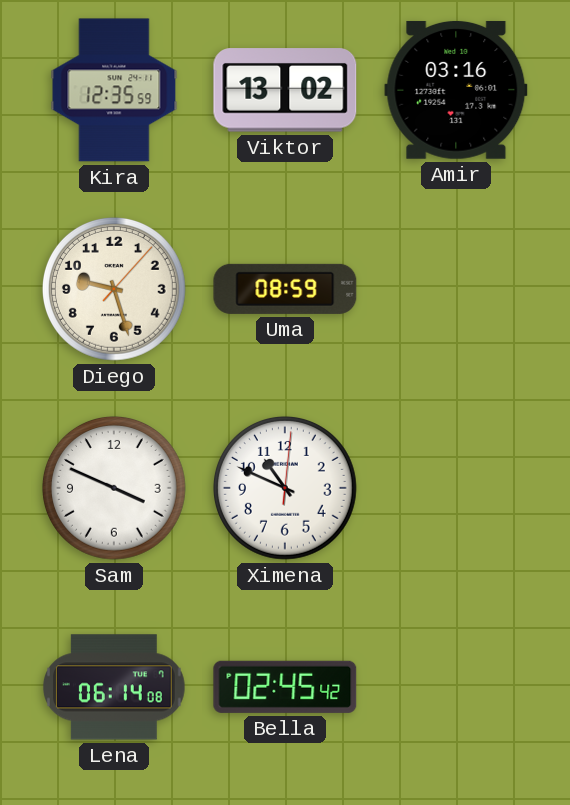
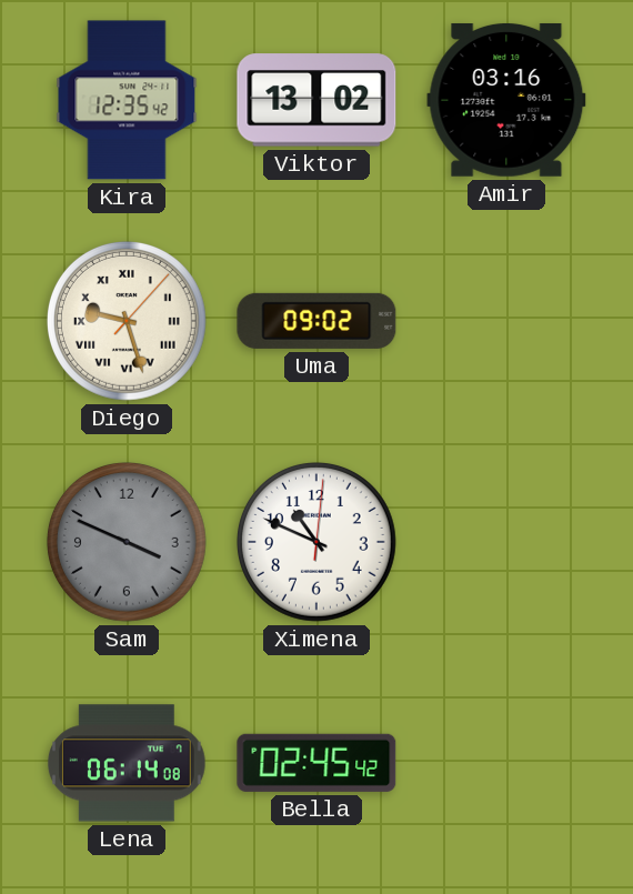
Kira: 12:35:59 -> 12:35:42 (127, 100)
Diego numerals: Arabic -> Roman (127, 321)
Uma: 08:59 -> 09:02 (316, 321)
Sam dial: white -> grey (127, 542)
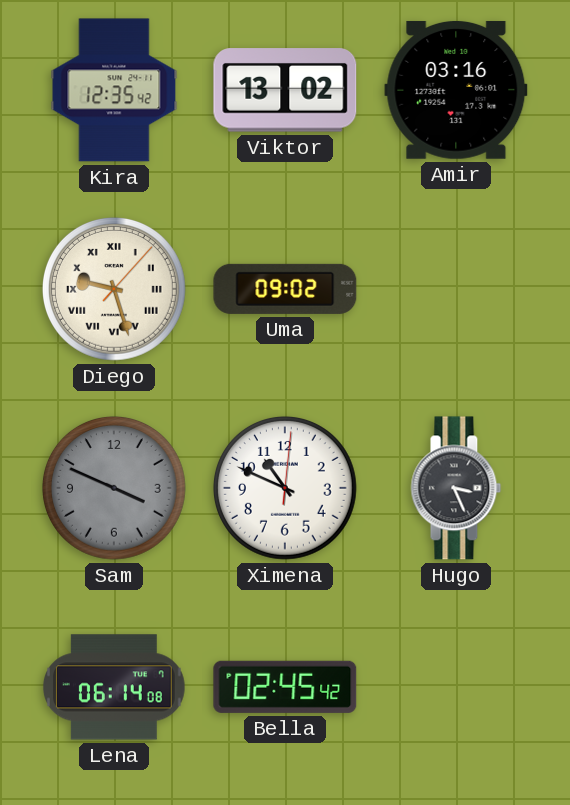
Hugo: none -> 3:26 (456, 488)
